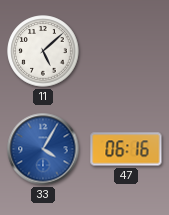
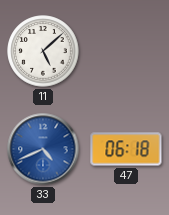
33: 4:05 -> 4:41 (43, 149)
47: 06:16 -> 06:18 (126, 149)
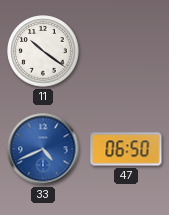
11: 5:08 -> 10:21 (43, 51)
47: 06:18 -> 06:50 (126, 149)
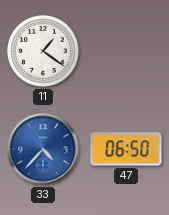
11: 10:21 -> 1:21 (43, 51)
33: 4:41 -> 4:37 (43, 149)
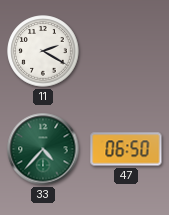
11: 1:21 -> 2:20 (43, 51)
33 dial: blue -> green (43, 149)
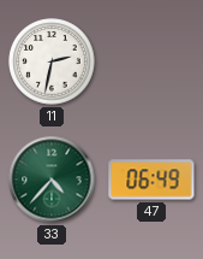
11: 2:20 -> 2:32 (52, 61)
47: 06:50 -> 06:49 (151, 179)
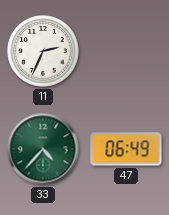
11: 2:32 -> 2:34 (43, 51)
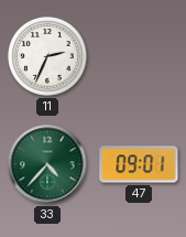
47: 06:49 -> 09:01 (139, 164)
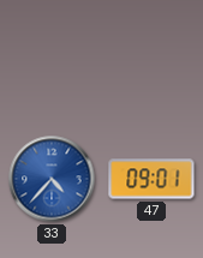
11: 2:34 -> none (47, 56)
33 dial: green -> blue (52, 179)
